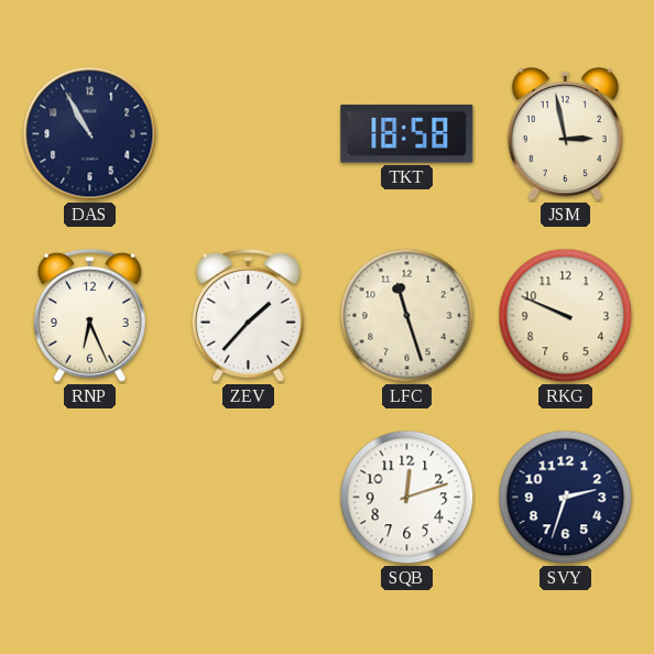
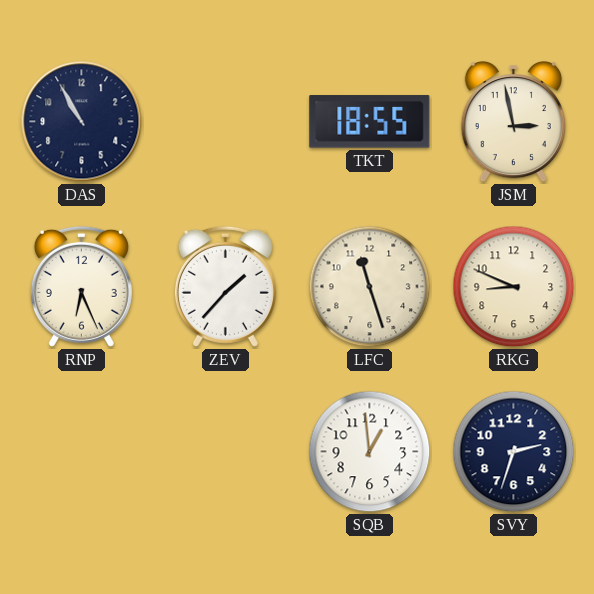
TKT: 18:58 -> 18:55 (370, 122)
RKG: 9:49 -> 8:49 (514, 287)
SQB: 12:12 -> 12:59 (370, 452)
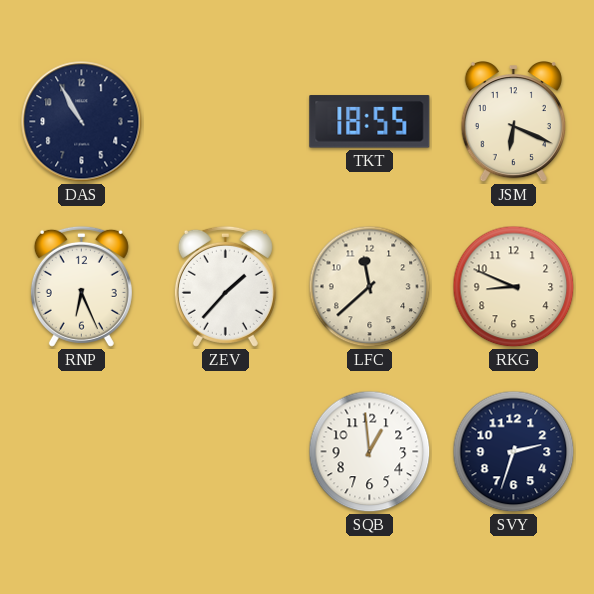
JSM: 2:58 -> 6:19 (513, 123)
LFC: 11:27 -> 11:38 (370, 287)
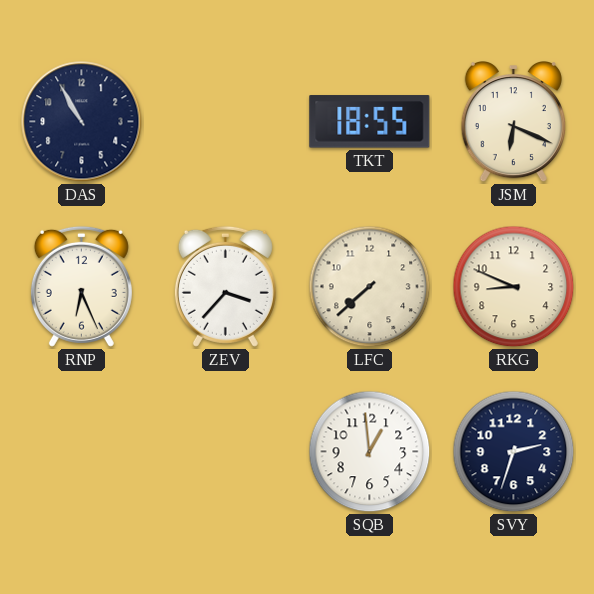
ZEV: 1:37 -> 3:37 (225, 286)
LFC: 11:38 -> 7:38 (370, 287)
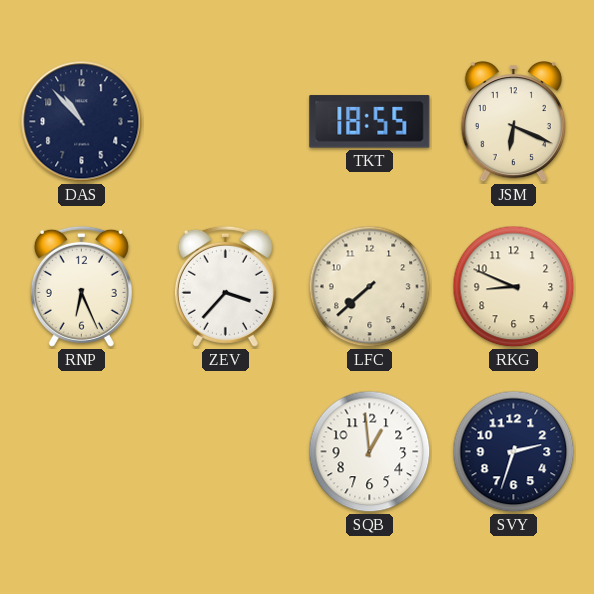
DAS: 10:55 -> 10:53 (82, 122)
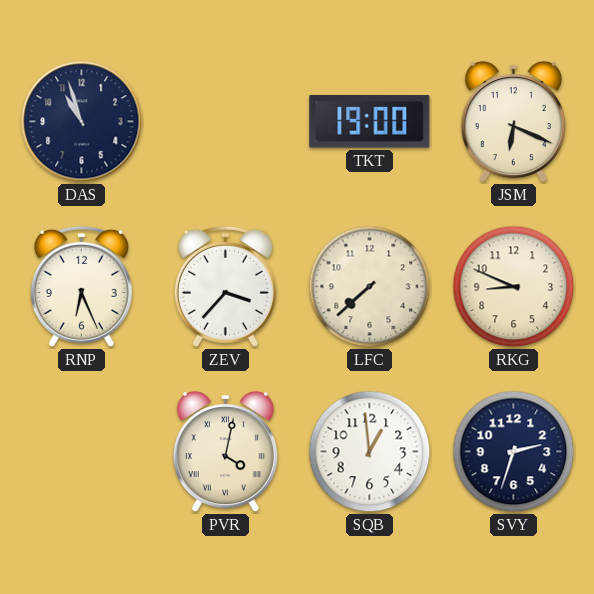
DAS: 10:53 -> 10:57 (82, 122)
TKT: 18:55 -> 19:00 (370, 122)
PVR: none -> 4:02 (225, 453)
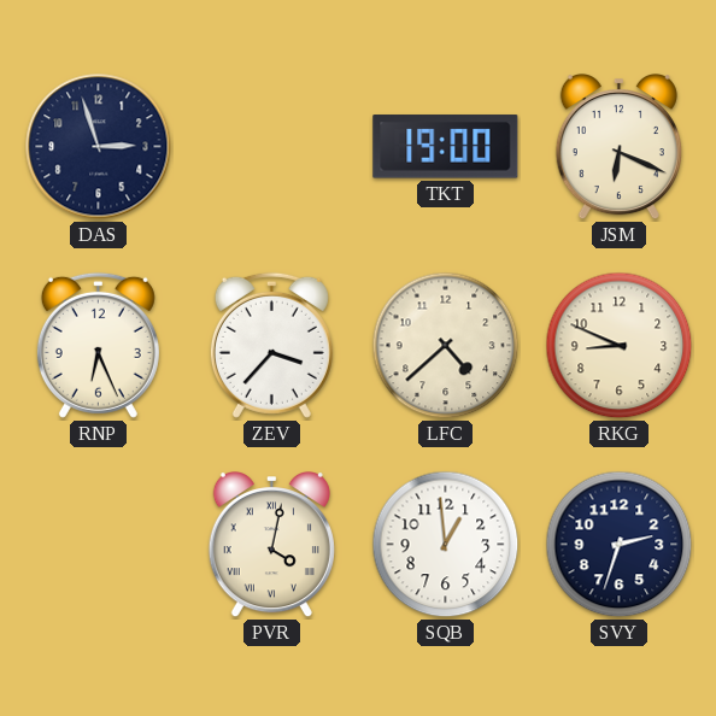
DAS: 10:57 -> 2:57 (99, 147)
LFC: 7:38 -> 4:38 (446, 346)
